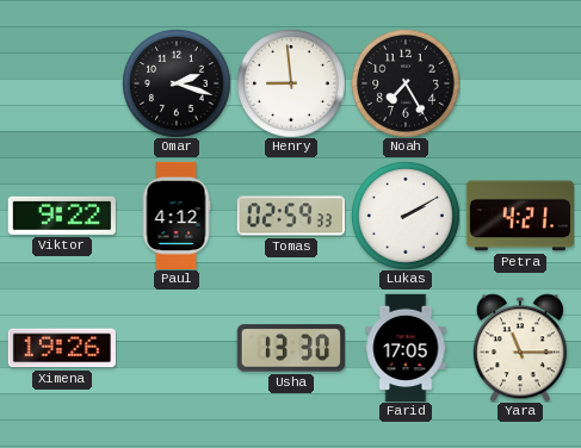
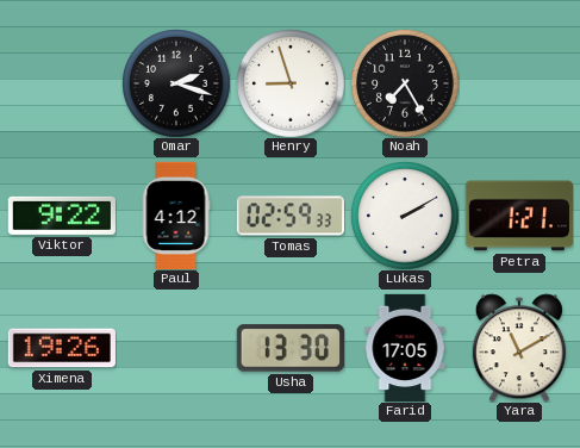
Henry: 8:59 -> 8:57 (291, 83)
Petra: 4:21 -> 1:21 (519, 216)
Yara: 11:15 -> 11:10 (519, 348)
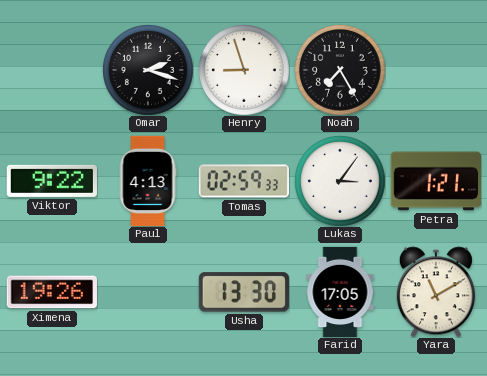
Paul: 4:12 -> 4:13 (148, 180)
Lukas: 2:10 -> 3:06 (340, 181)
